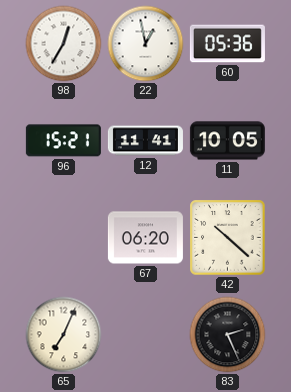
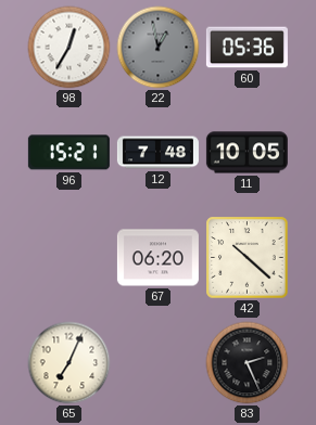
22 dial: white -> grey (159, 48)
12: 11:41 -> 7:48 (157, 153)
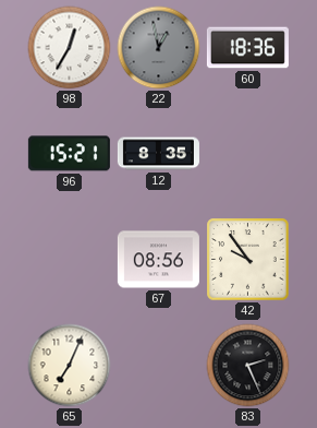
60: 05:36 -> 18:36 (247, 48)
12: 7:48 -> 8:35 (158, 154)
11: 10:05 -> none (247, 153)
67: 06:20 -> 08:56 (158, 260)
42: 10:22 -> 9:54 (248, 260)
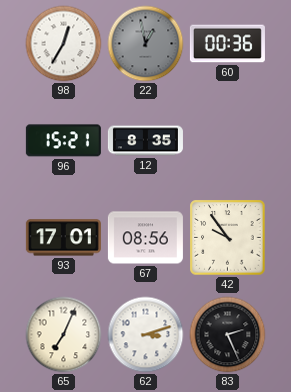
60: 18:36 -> 00:36 (227, 44)
93: none -> 17:01 (63, 238)
62: none -> 3:12 (146, 335)
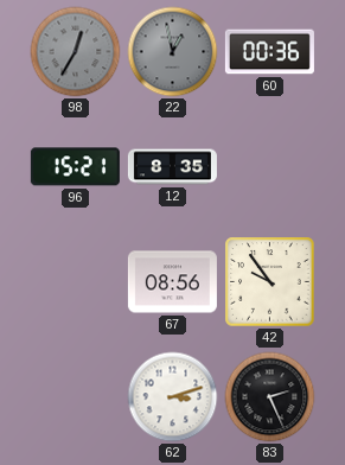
98 dial: white -> grey (76, 52)
93: 17:01 -> none (63, 238)
65: 7:04 -> none (64, 335)
